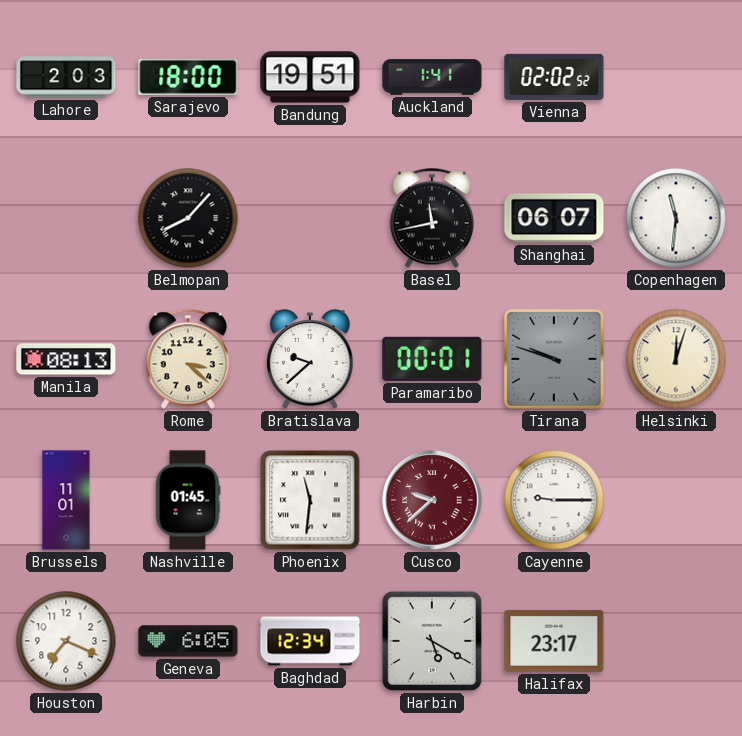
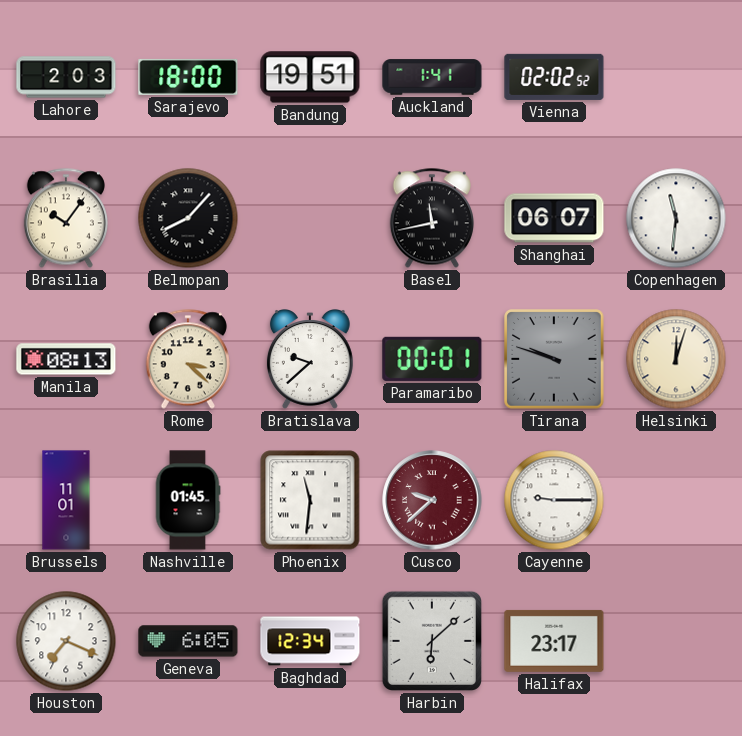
Brasilia: none -> 10:06 (66, 218)
Harbin: 5:20 -> 6:08 (432, 641)
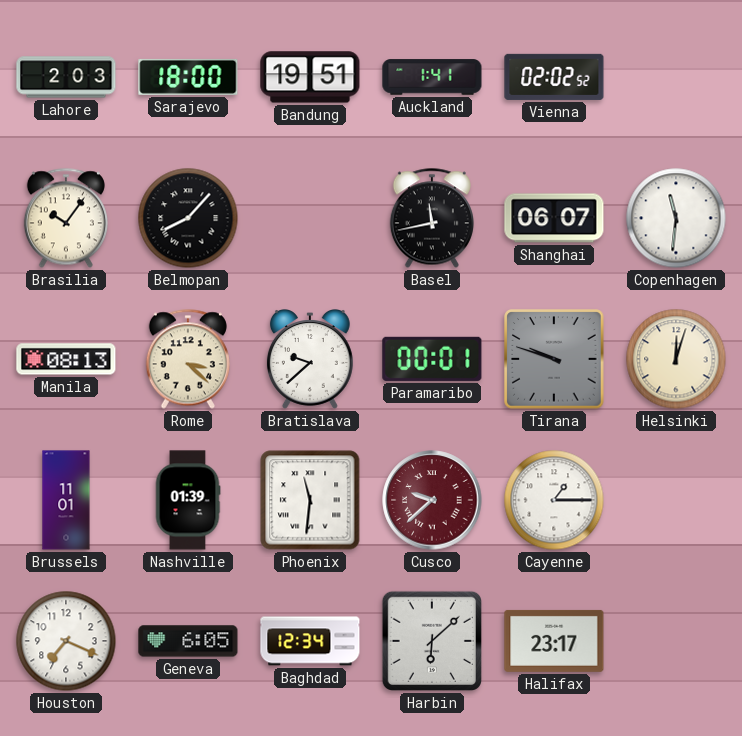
Nashville: 01:45 -> 01:39 (188, 500)
Cayenne: 9:15 -> 1:15 (554, 500)
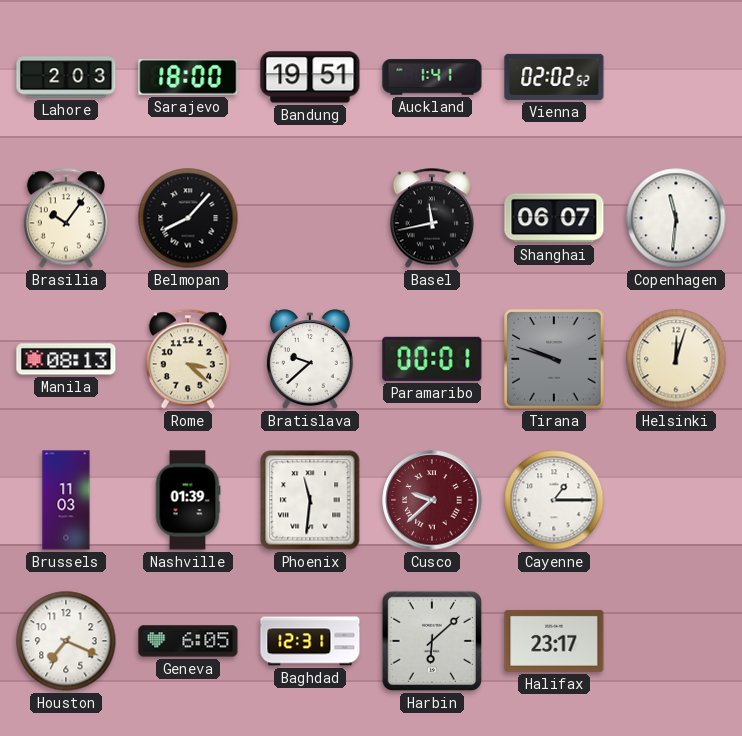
Brussels: 11:01 -> 11:03 (66, 500)
Baghdad: 12:34 -> 12:31 (310, 641)
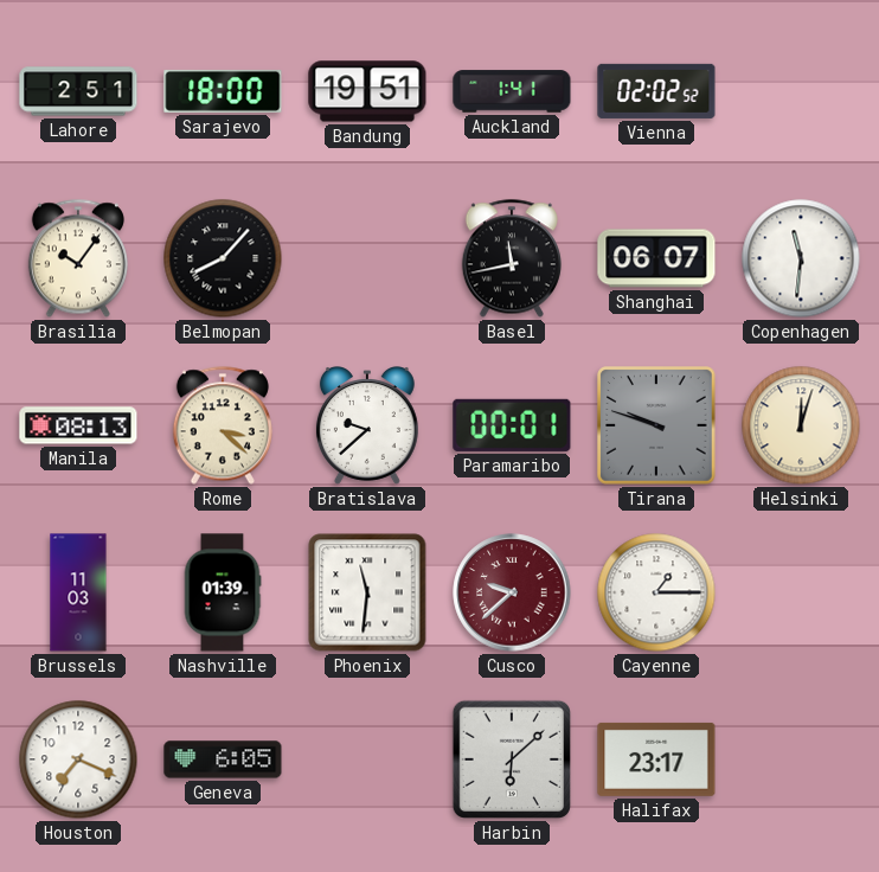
Lahore: 2:03 -> 2:51 (78, 91)
Baghdad: 12:31 -> none (310, 641)
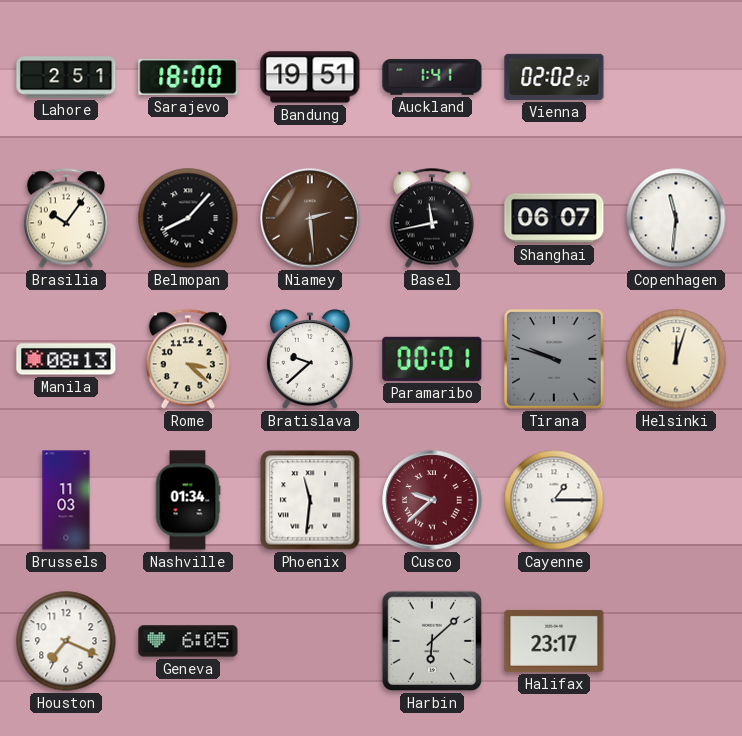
Niamey: none -> 2:29 (310, 218)
Nashville: 01:39 -> 01:34 (188, 500)
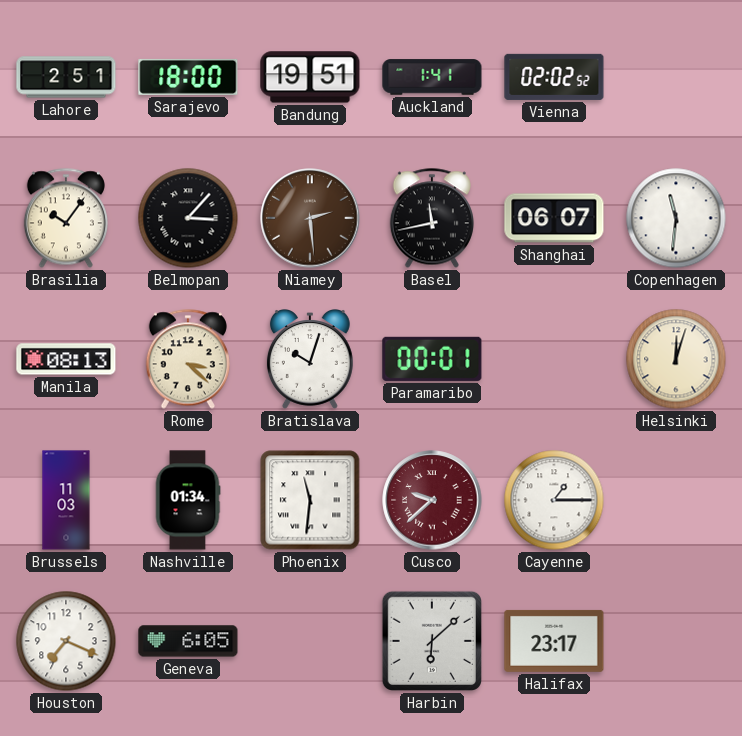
Belmopan: 8:07 -> 3:07 (188, 218)
Bratislava: 9:38 -> 10:03 (310, 359)
Tirana: 9:48 -> none (554, 359)
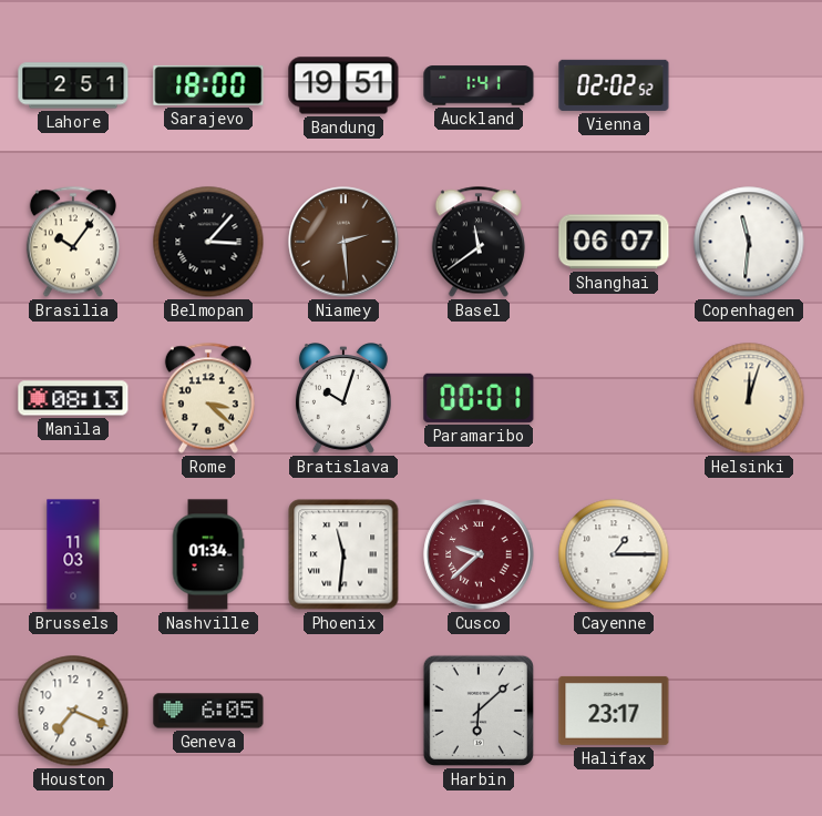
Basel: 11:43 -> 11:39 (479, 242)
